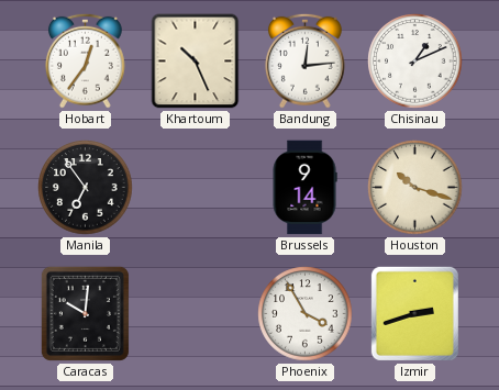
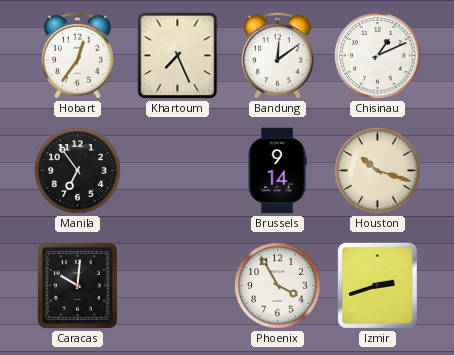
Khartoum: 10:26 -> 7:26 (178, 56)
Bandung: 12:14 -> 12:09 (278, 55)
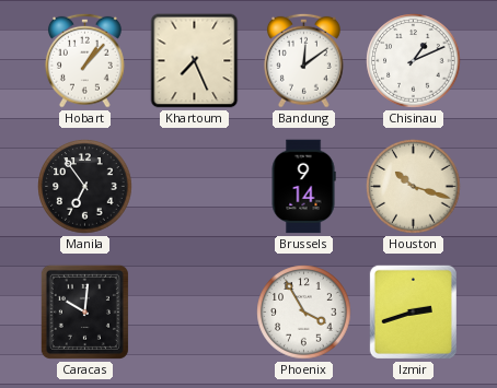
Hobart: 12:36 -> 1:07 (85, 60)
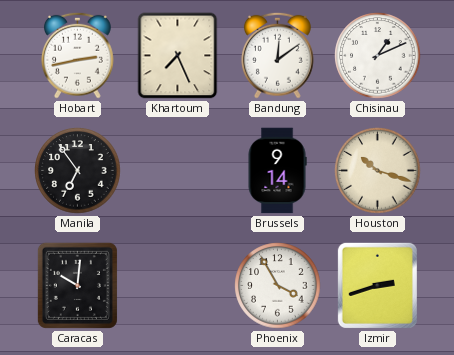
Hobart: 1:07 -> 2:43 (78, 55)
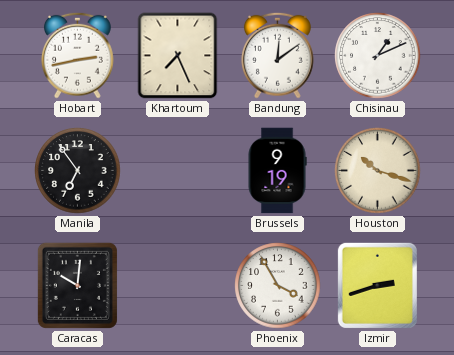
Brussels: 9:14 -> 9:19 (277, 171)
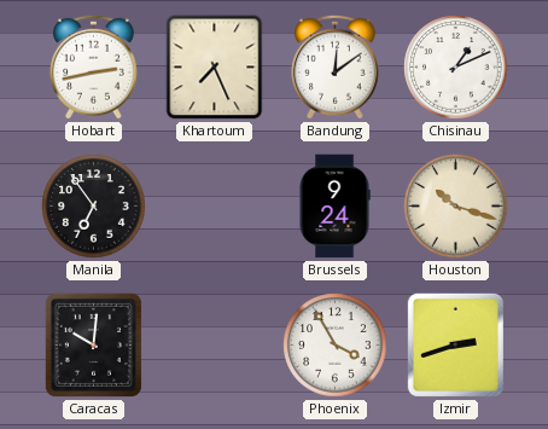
Brussels: 9:19 -> 9:24 (334, 207)
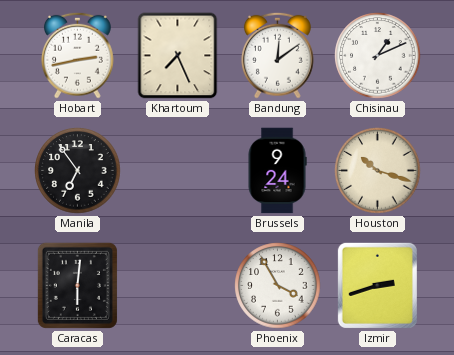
Caracas: 10:01 -> 6:01 (77, 285)
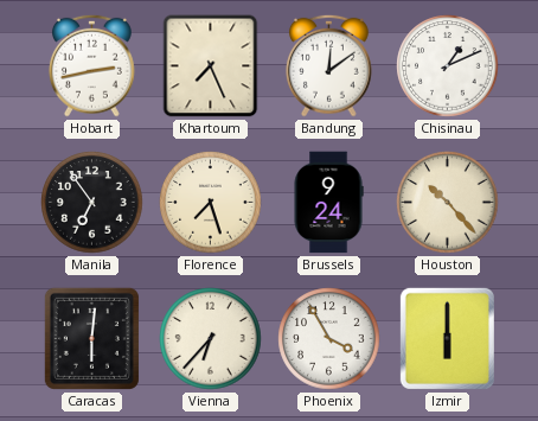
Florence: none -> 7:27 (211, 203)
Houston: 10:18 -> 10:23 (448, 203)
Vienna: none -> 6:37 (211, 339)
Izmir: 2:42 -> 6:00 (447, 338)
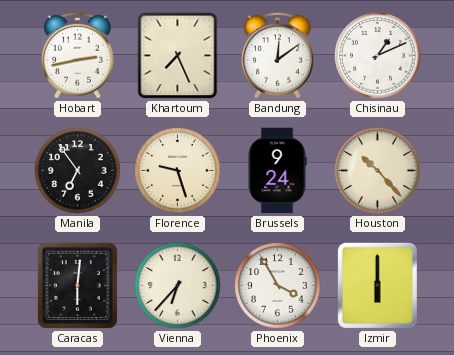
Florence: 7:27 -> 9:27 (178, 171)
